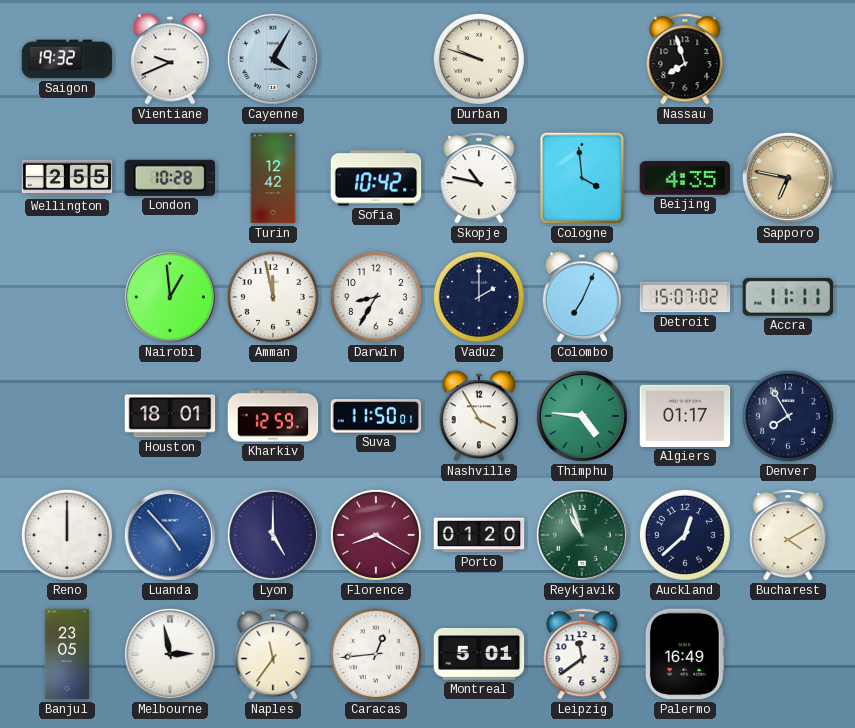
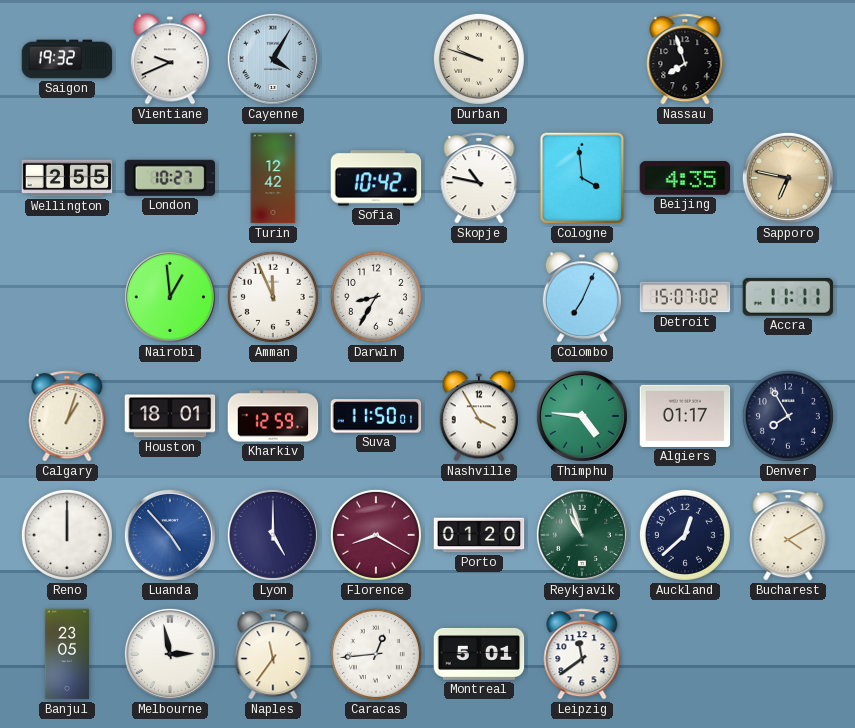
London: 10:28 -> 10:27 (169, 178)
Amman: 11:58 -> 11:56 (273, 297)
Vaduz: 2:00 -> none (479, 297)
Calgary: none -> 1:03 (67, 416)
Palermo: 16:49 -> none (685, 654)
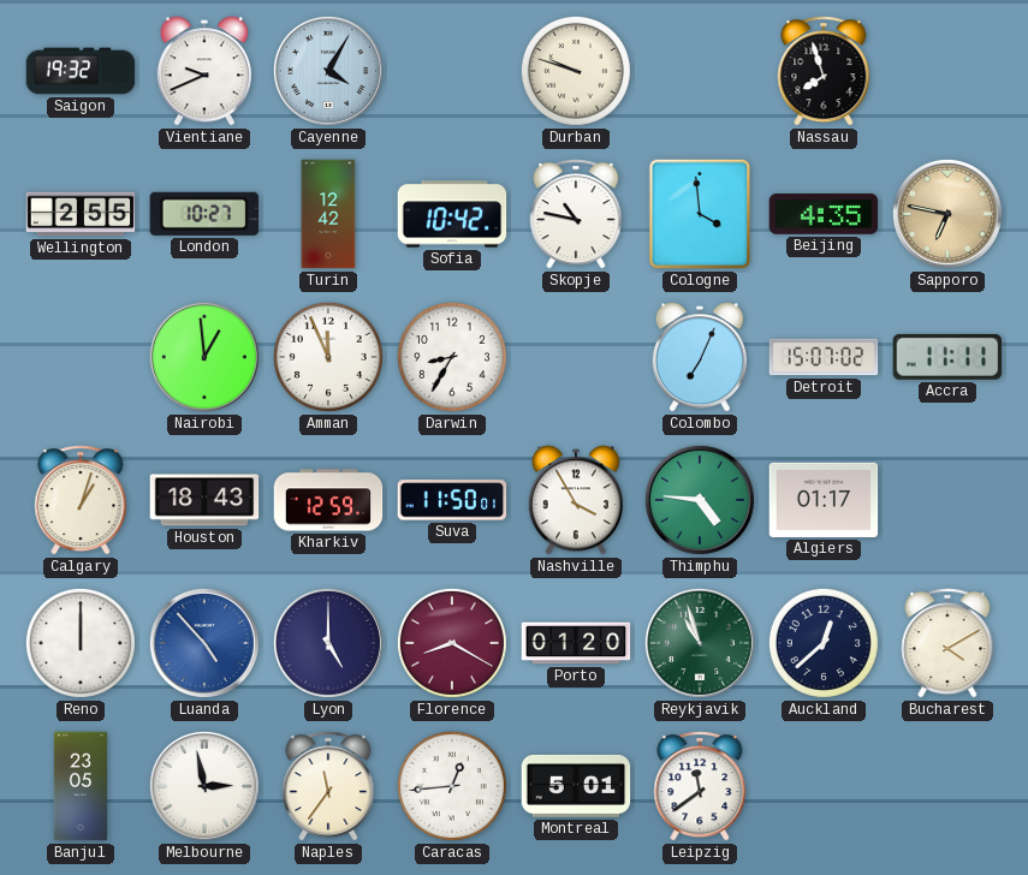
Houston: 18:01 -> 18:43 (204, 500)
Denver: 7:55 -> none (788, 416)
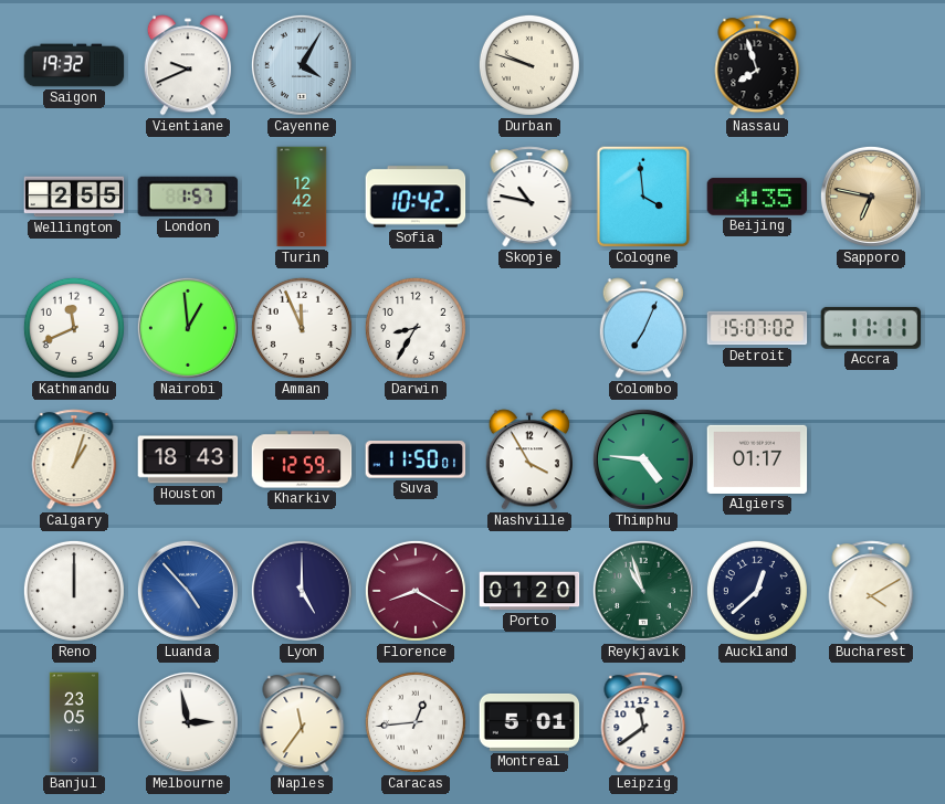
London: 10:27 -> 1:57 (187, 197)
Kathmandu: none -> 11:41 (74, 328)
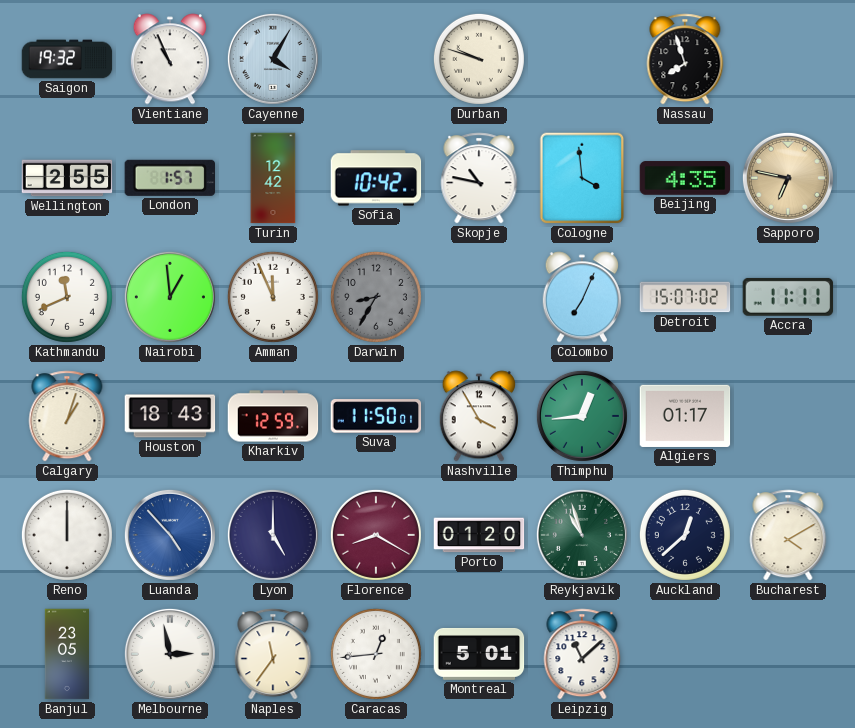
Vientiane: 9:41 -> 10:56 (169, 59)
Darwin dial: white -> grey (376, 297)
Thimphu: 4:46 -> 12:44 (582, 416)
Leipzig: 11:39 -> 11:08 (582, 654)
